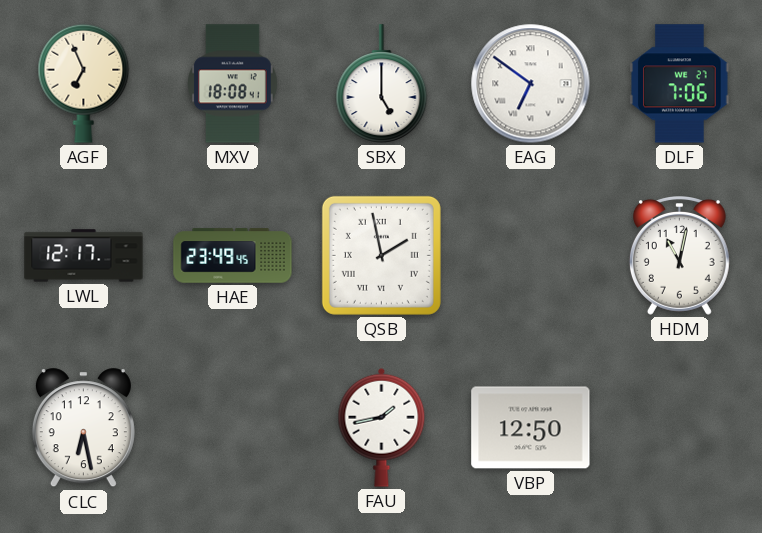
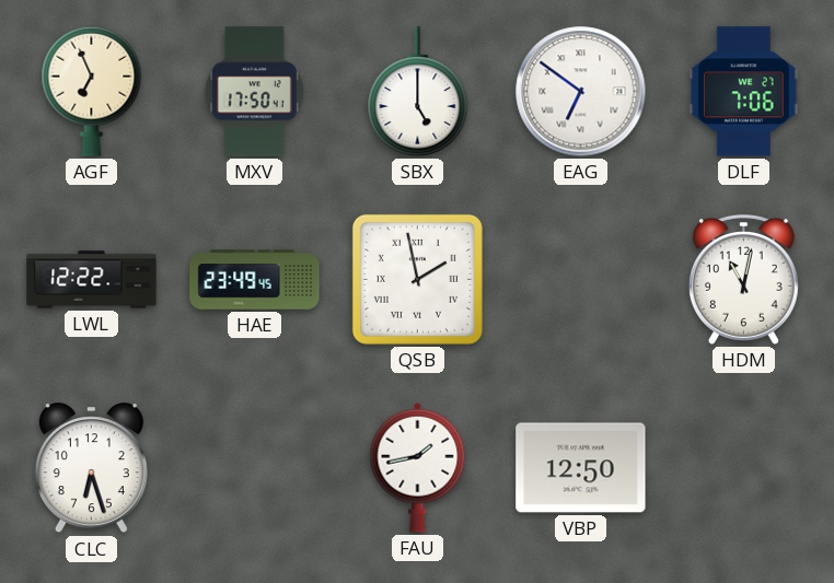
MXV: 18:08 -> 17:50 (255, 92)
LWL: 12:17 -> 12:22 (92, 280)
CLC: 6:28 -> 6:27 (91, 468)
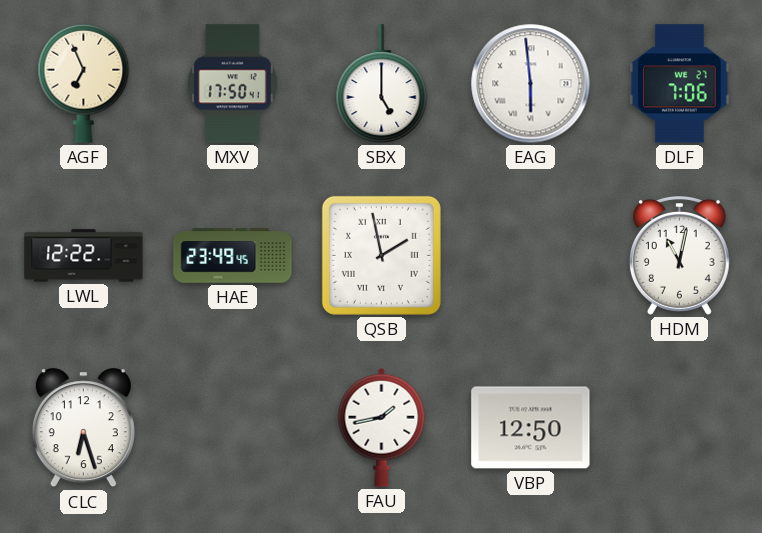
EAG: 6:51 -> 5:59 (531, 84)
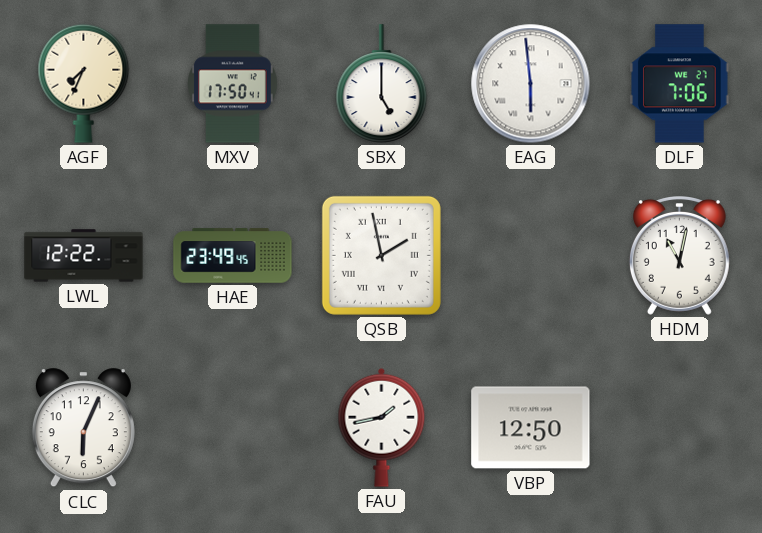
AGF: 6:56 -> 7:34 (84, 83)
CLC: 6:27 -> 6:04 (83, 428)
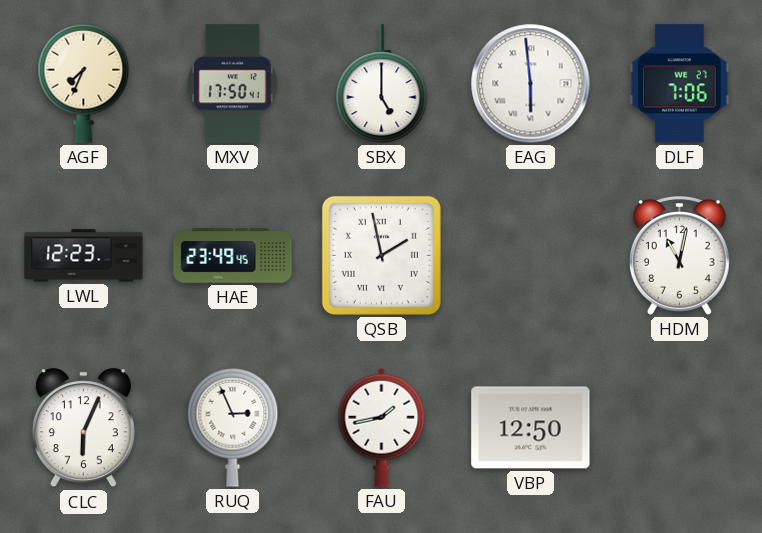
LWL: 12:22 -> 12:23 (84, 256)
RUQ: none -> 2:56 (233, 427)
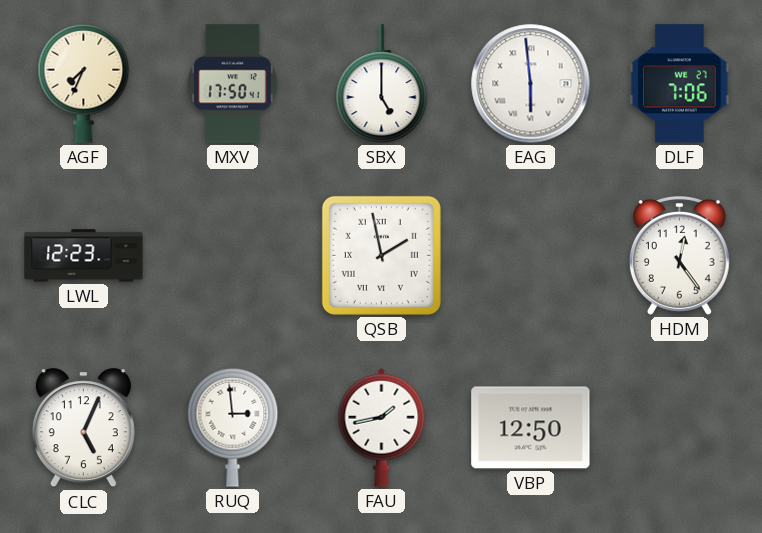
HAE: 23:49 -> none (233, 256)
HDM: 11:02 -> 12:24 (679, 256)
CLC: 6:04 -> 5:04 (83, 428)
RUQ: 2:56 -> 2:59 (233, 427)
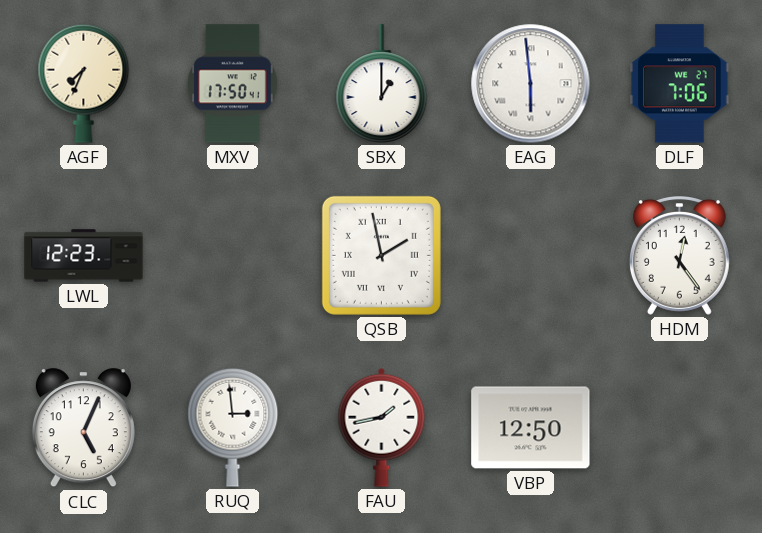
SBX: 5:00 -> 1:00 (382, 84)
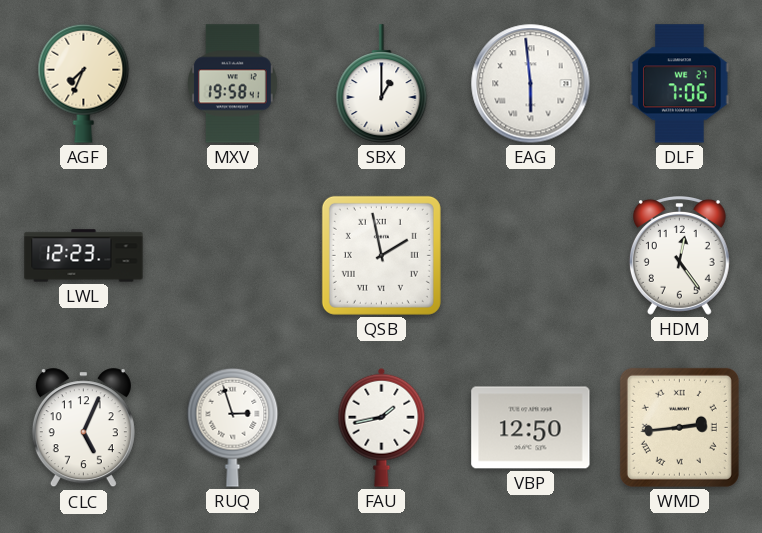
MXV: 17:50 -> 19:58 (233, 84)
RUQ: 2:59 -> 2:57 (233, 427)
WMD: none -> 2:44 (679, 427)
